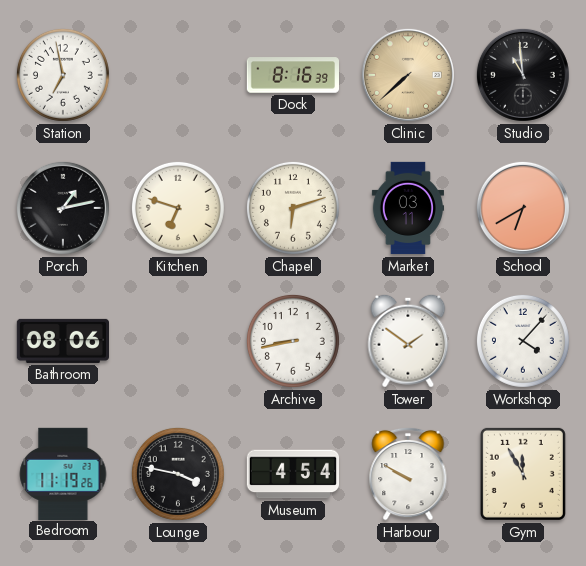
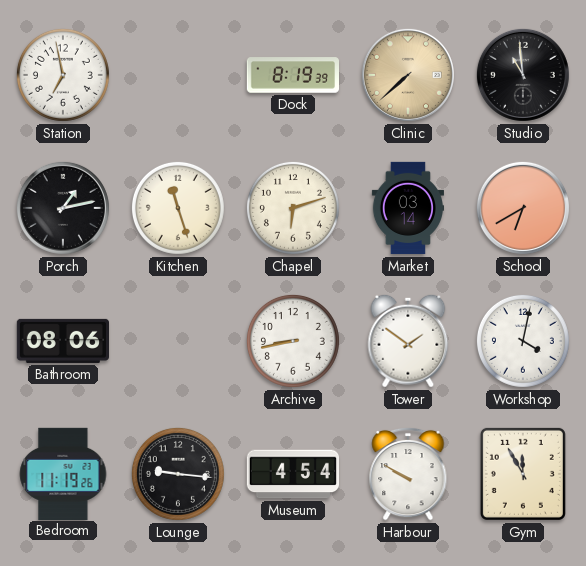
Dock: 8:16 -> 8:19 (292, 75)
Kitchen: 6:48 -> 11:27 (178, 208)
Market: 03:11 -> 03:14 (407, 208)
Workshop: 4:07 -> 4:02 (523, 341)
Lounge: 3:47 -> 9:16 (178, 474)
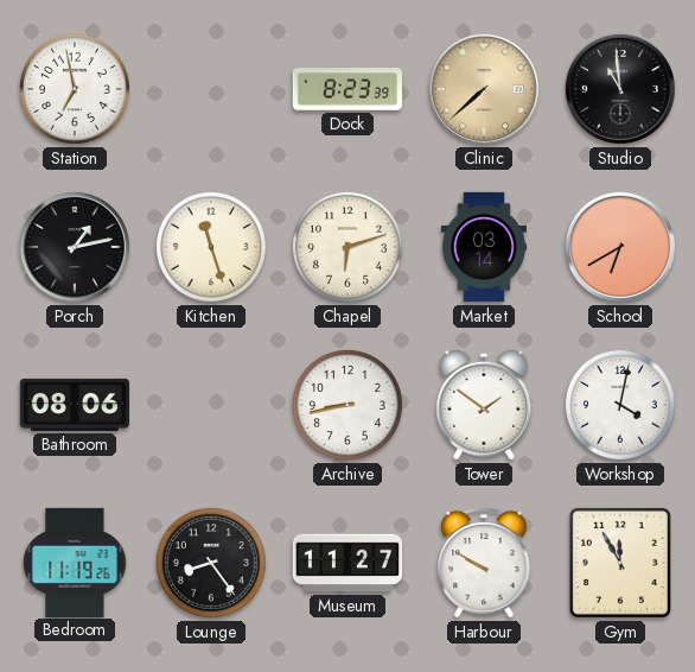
Dock: 8:19 -> 8:23 (346, 89)
Lounge: 9:16 -> 8:24 (211, 563)
Museum: 4:54 -> 11:27 (346, 563)
